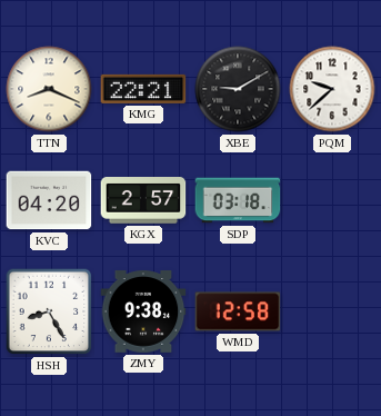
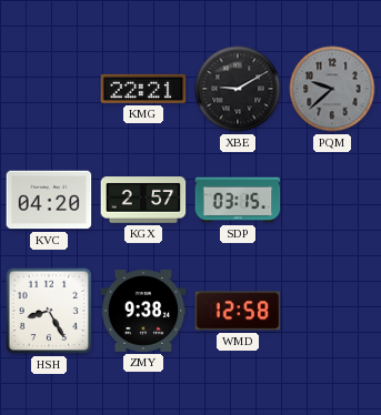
TTN: 8:19 -> none (49, 89)
PQM dial: white -> grey (332, 89)
SDP: 03:18 -> 03:15 (238, 200)
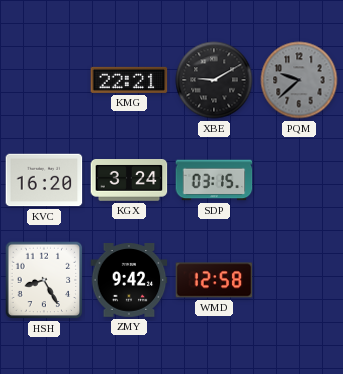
KVC: 04:20 -> 16:20 (44, 180)
KGX: 2:57 -> 3:24 (129, 181)
ZMY: 9:38 -> 9:42 (129, 280)
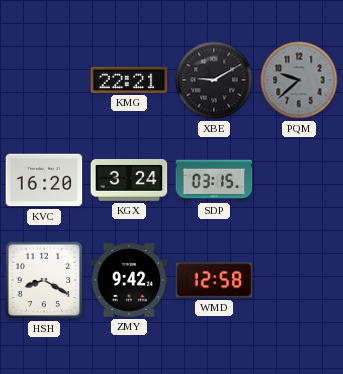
HSH: 8:25 -> 8:20 (44, 280)
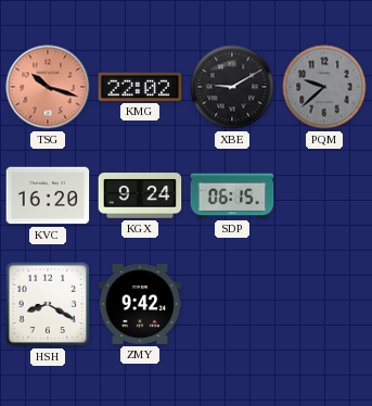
TSG: none -> 10:18 (48, 87)
KMG: 22:21 -> 22:02 (140, 87)
KGX: 3:24 -> 9:24 (140, 196)
SDP: 03:15 -> 06:15 (232, 195)
WMD: 12:58 -> none (214, 280)
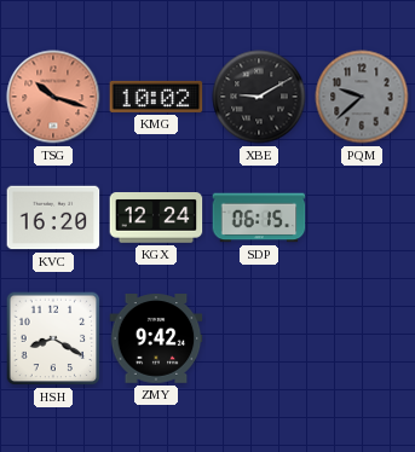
KMG: 22:02 -> 10:02 (156, 97)
KGX: 9:24 -> 12:24 (156, 219)
